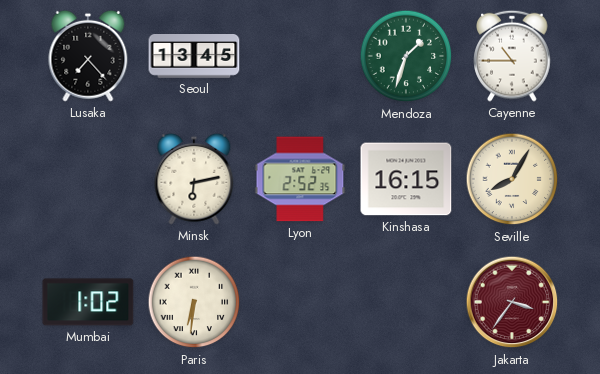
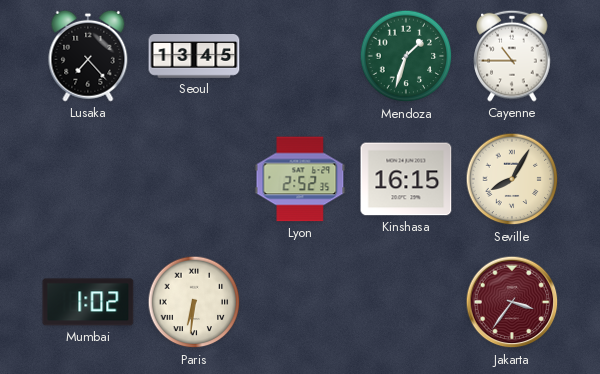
Minsk: 6:13 -> none (194, 179)
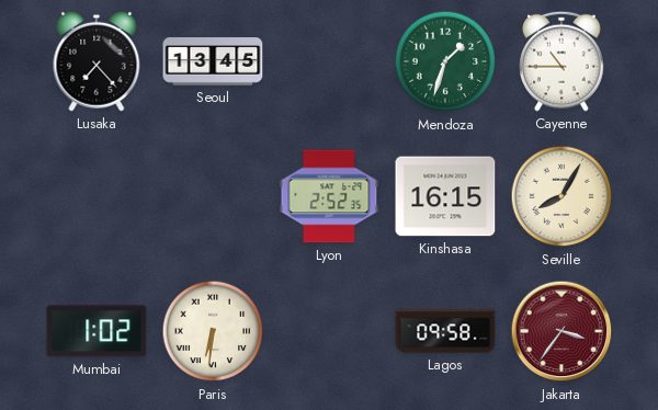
Lagos: none -> 09:58 (445, 331)
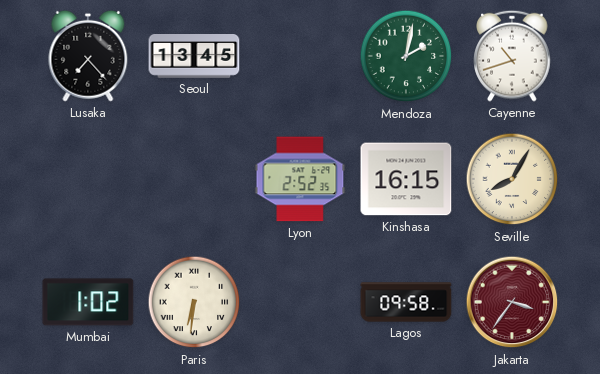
Mendoza: 1:33 -> 2:02 (406, 56)
Cayenne: 10:45 -> 10:42 (512, 56)
